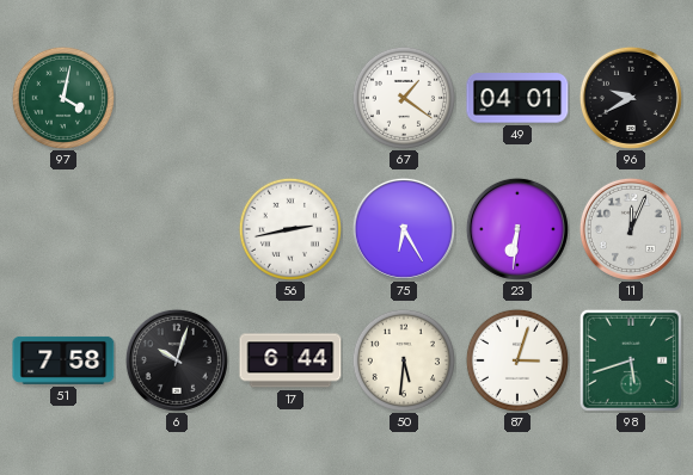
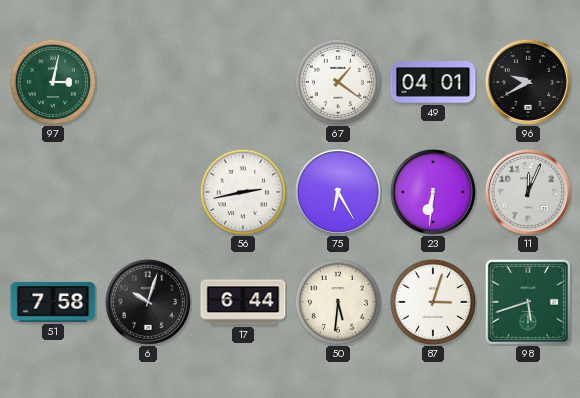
97: 4:02 -> 3:02 (53, 82)
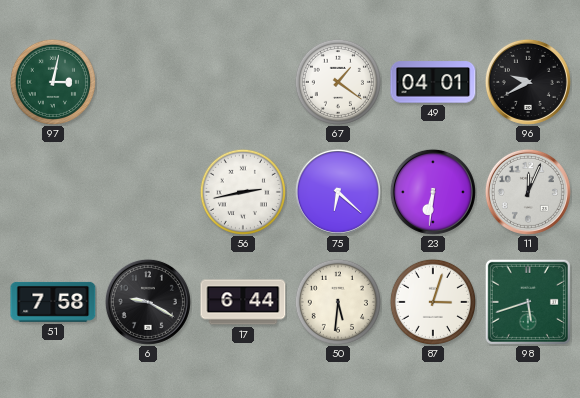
75: 6:25 -> 6:22 (338, 192)
6: 10:03 -> 9:20 (148, 302)
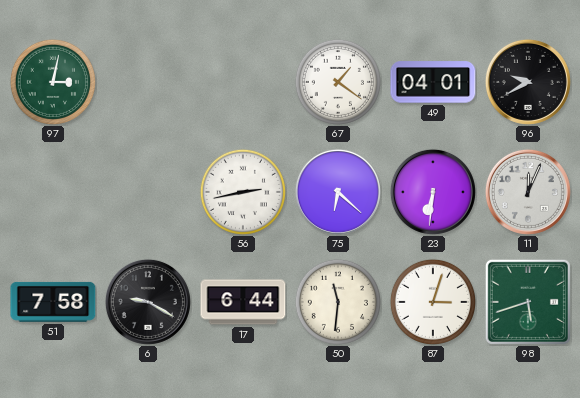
50: 5:31 -> 11:31 (338, 302)
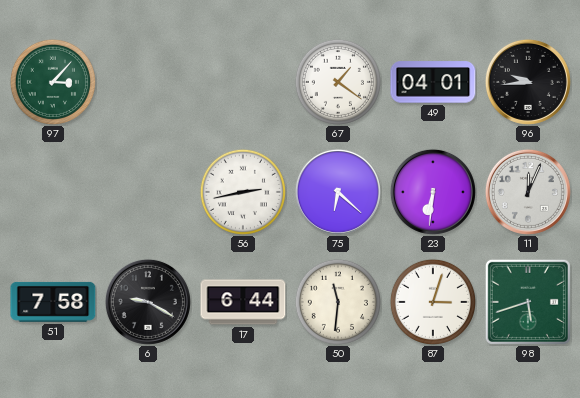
97: 3:02 -> 3:07 (53, 82)
96: 9:40 -> 9:44 (528, 82)
